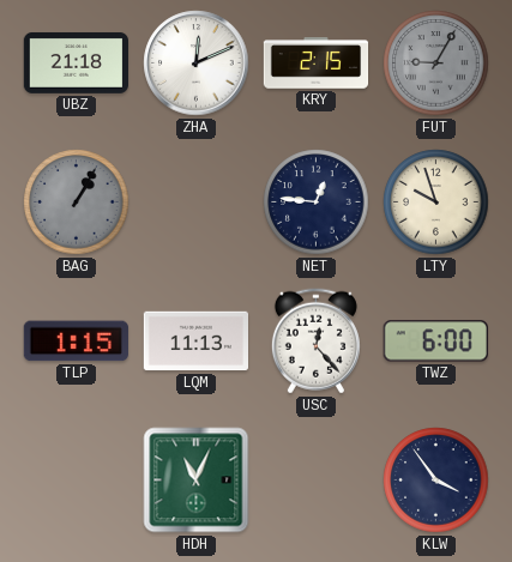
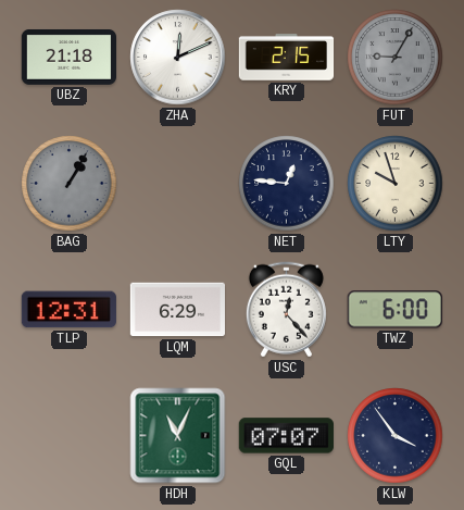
TLP: 1:15 -> 12:31 (68, 310)
LQM: 11:13 -> 6:29 (177, 310)
GQL: none -> 07:07 (286, 436)
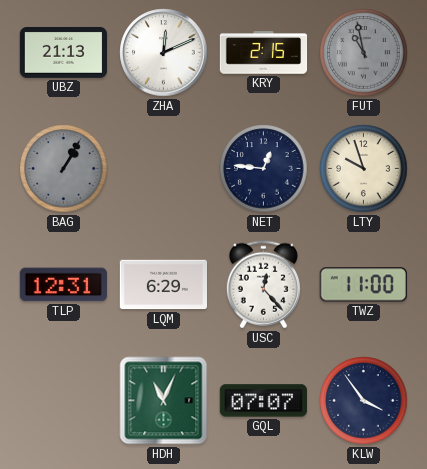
UBZ: 21:18 -> 21:13 (63, 52)
FUT: 9:05 -> 10:58 (364, 53)
TWZ: 6:00 -> 11:00 (363, 285)
